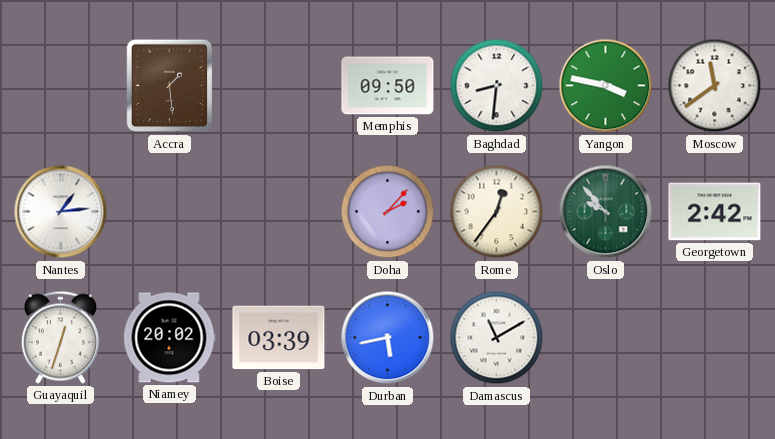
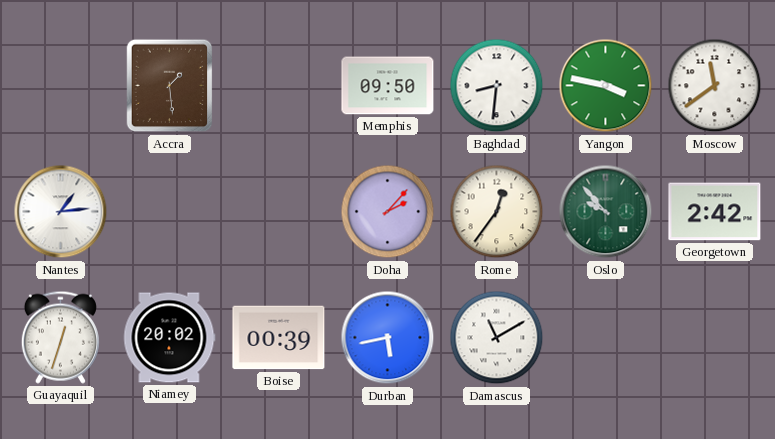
Boise: 03:39 -> 00:39 (279, 338)
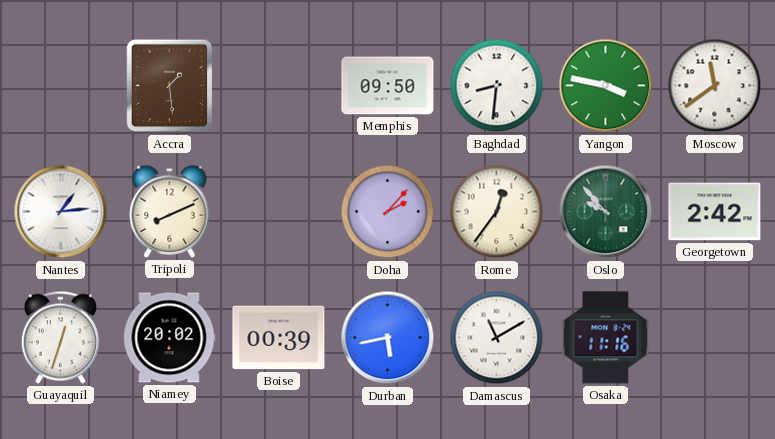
Tripoli: none -> 8:11 (170, 211)
Osaka: none -> 11:16 (606, 338)
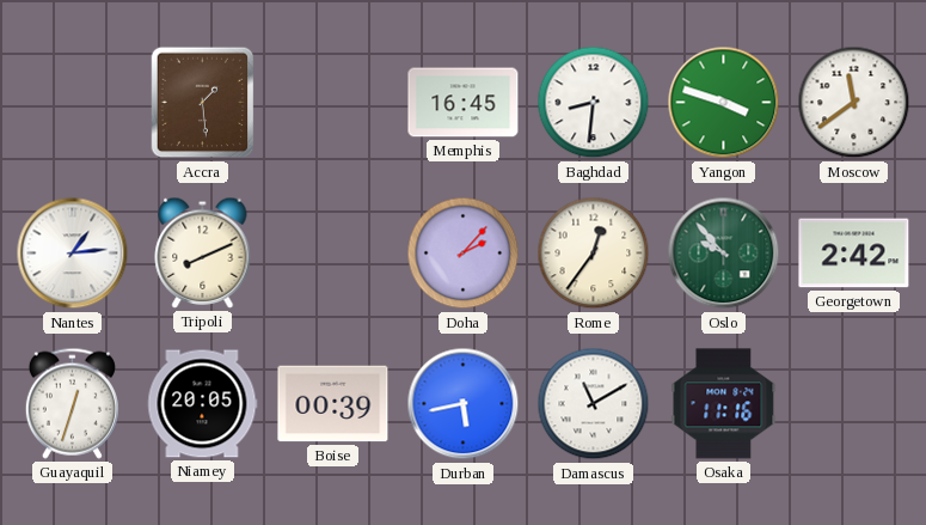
Memphis: 09:50 -> 16:45 (464, 103)
Yangon: 3:47 -> 3:48 (724, 103)
Niamey: 20:02 -> 20:05 (202, 404)
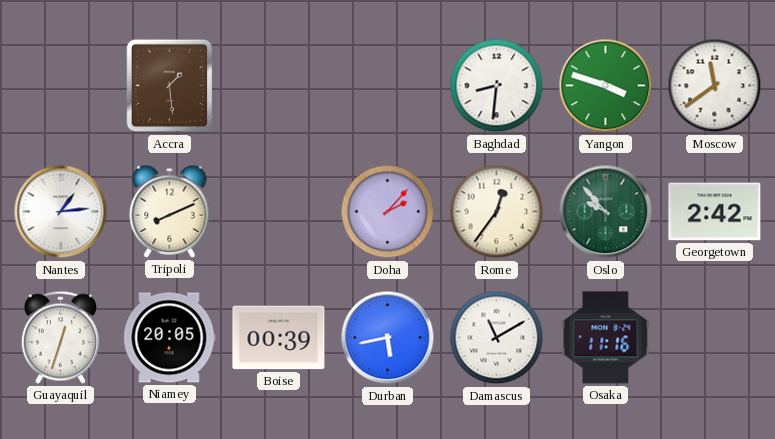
Memphis: 16:45 -> none (464, 103)
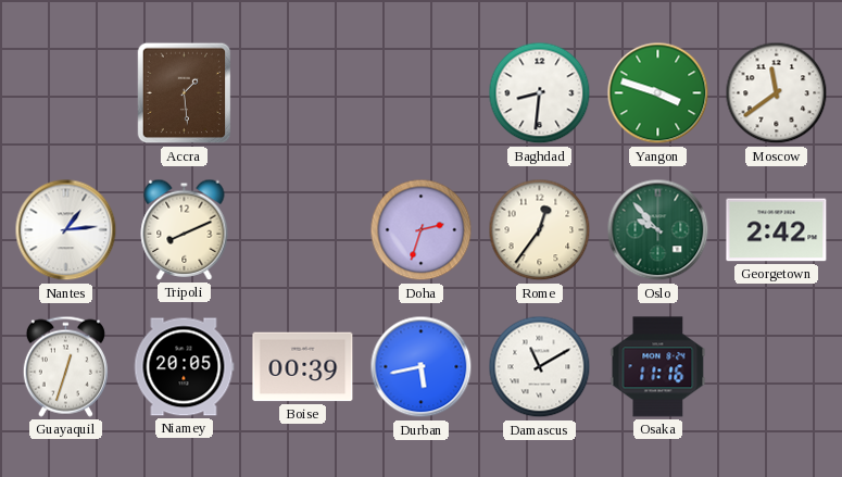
Doha: 2:07 -> 2:33 (422, 230)
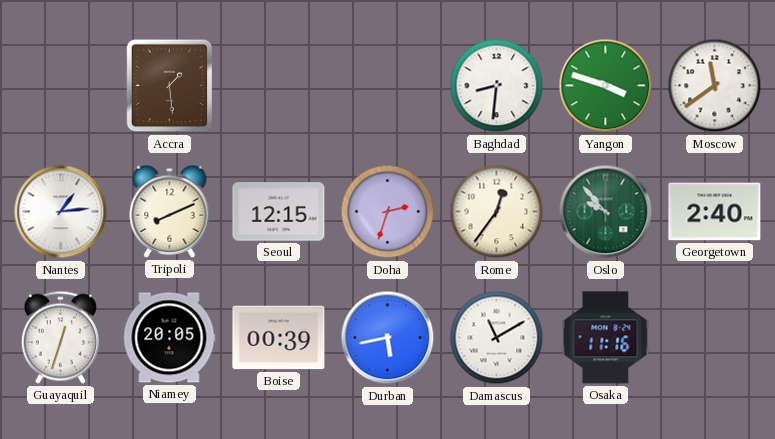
Seoul: none -> 12:15 (279, 212)
Georgetown: 2:42 -> 2:40 (715, 212)
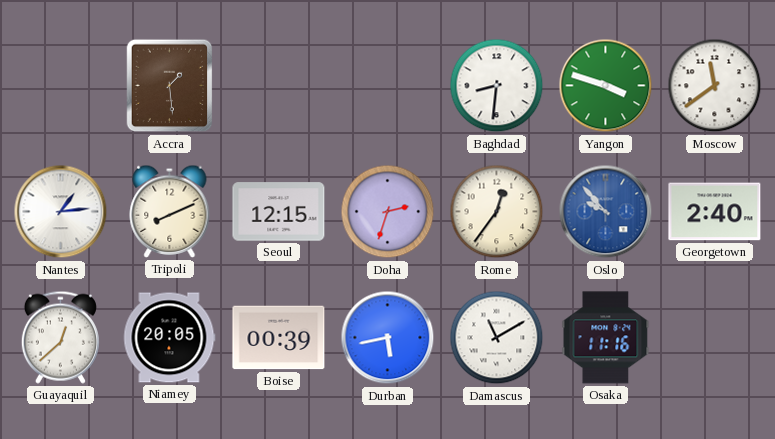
Oslo dial: green -> blue (606, 212)
Guayaquil: 12:33 -> 12:38 (60, 337)
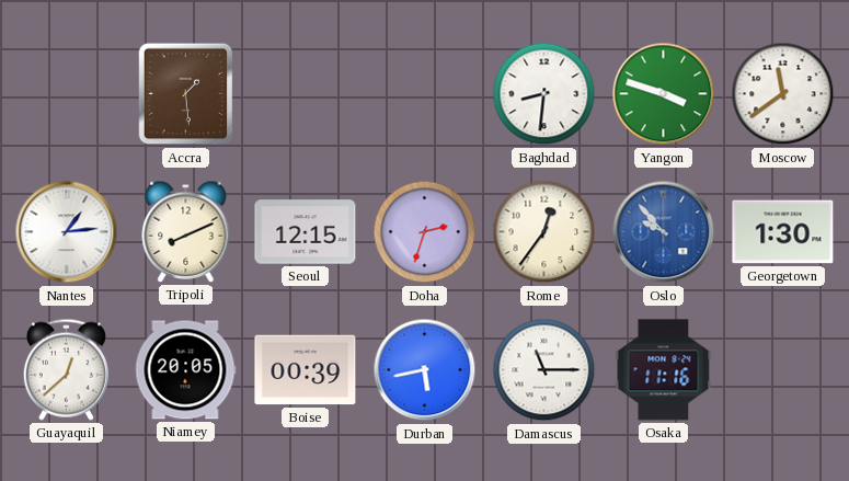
Georgetown: 2:40 -> 1:30 (783, 232)
Damascus: 11:10 -> 11:15 (544, 370)
